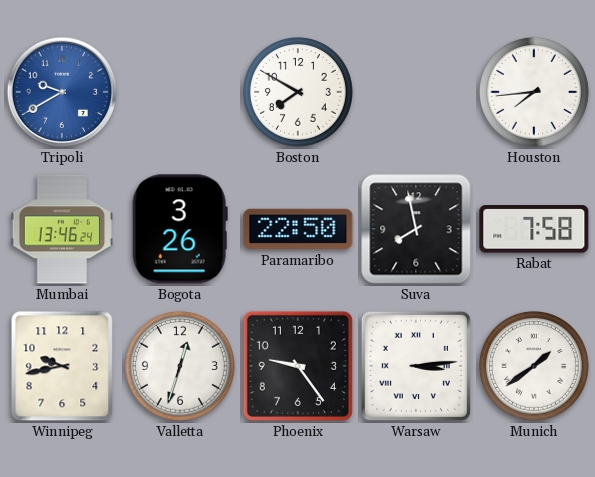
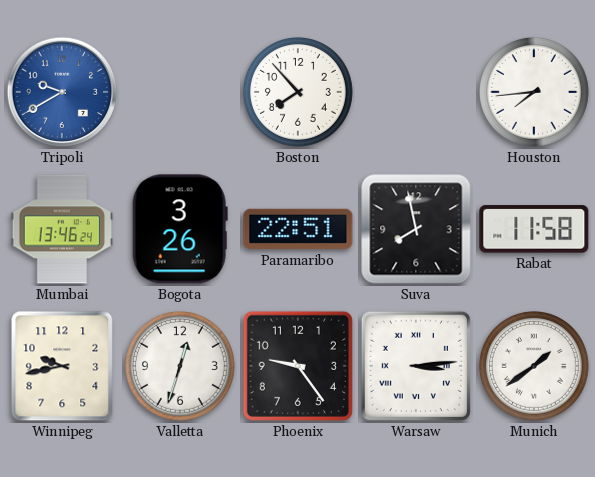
Boston: 7:50 -> 7:53 (298, 92)
Paramaribo: 22:50 -> 22:51 (298, 229)
Rabat: 7:58 -> 11:58 (534, 229)
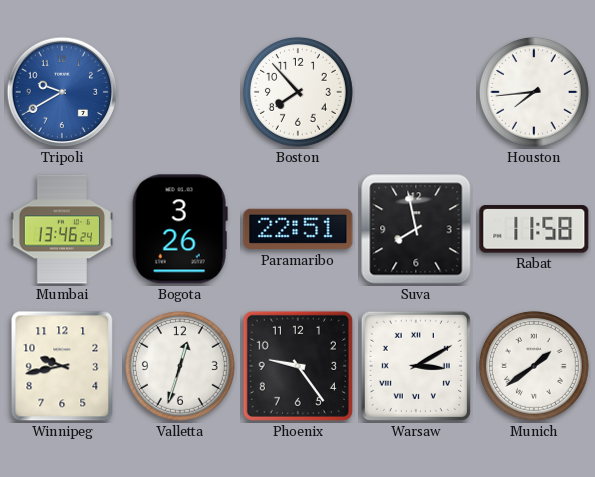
Warsaw: 3:14 -> 3:10 (416, 366)
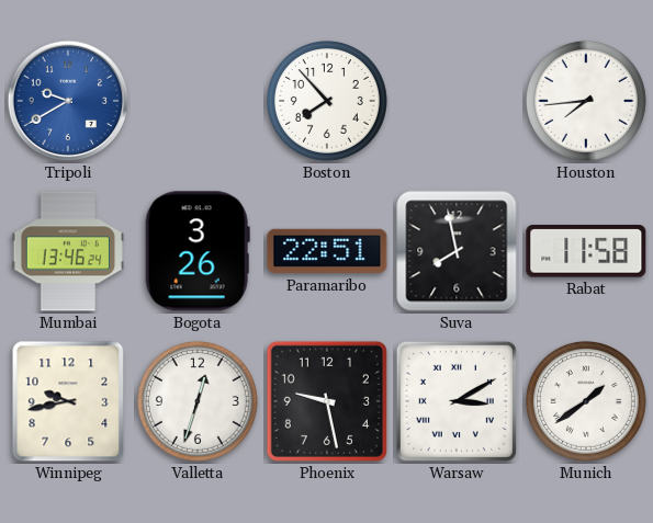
Phoenix: 9:24 -> 9:28 (327, 401)
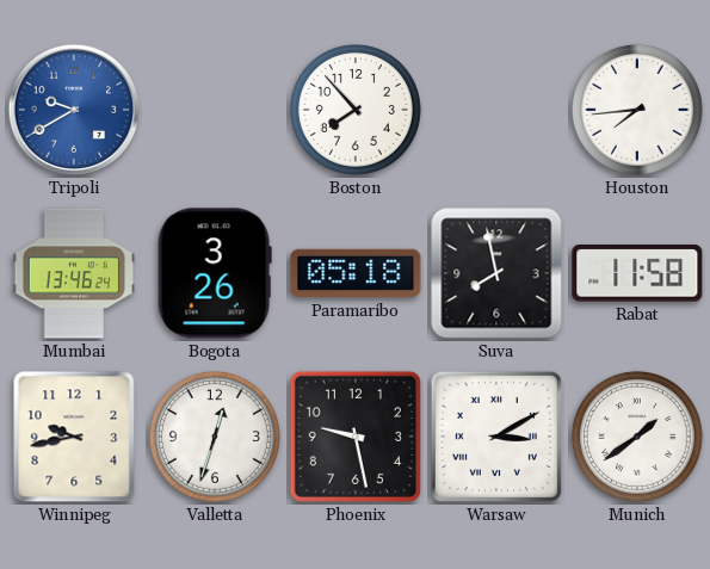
Paramaribo: 22:51 -> 05:18 (356, 273)
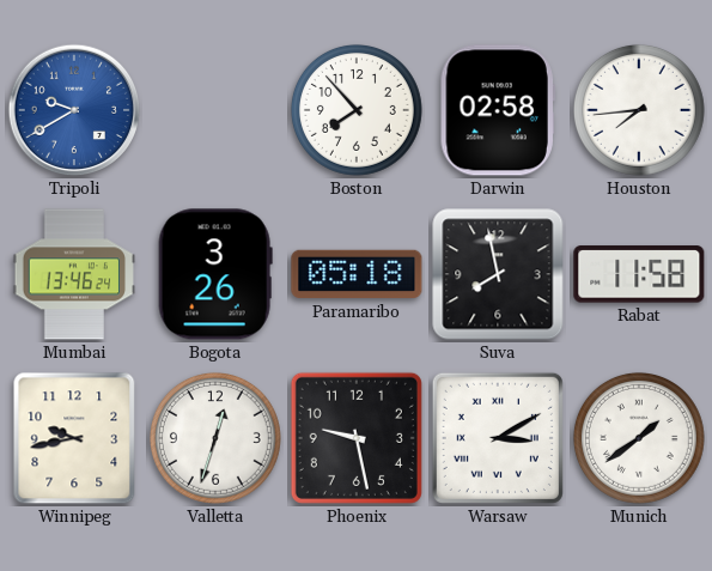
Darwin: none -> 02:58 (498, 110)
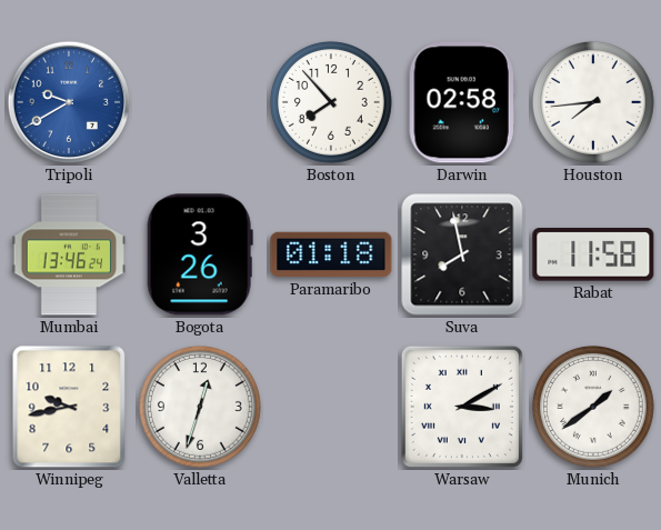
Paramaribo: 05:18 -> 01:18 (331, 254)
Phoenix: 9:28 -> none (357, 438)
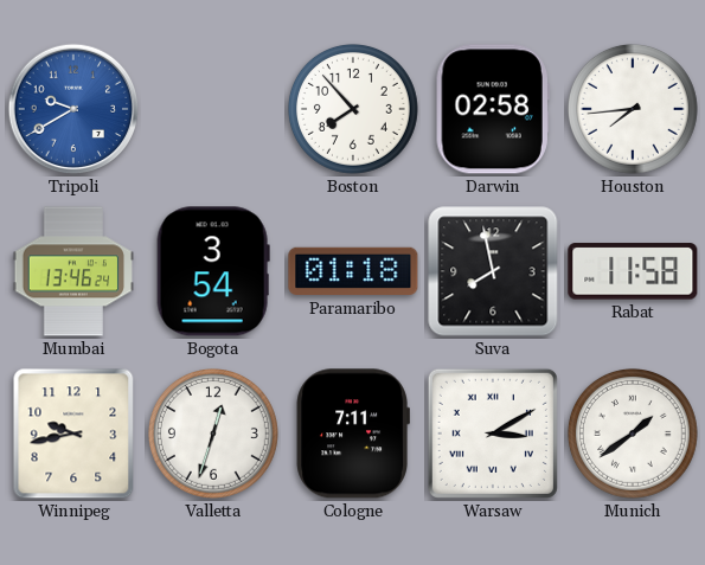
Bogota: 3:26 -> 3:54 (213, 271)
Cologne: none -> 7:11 (352, 434)
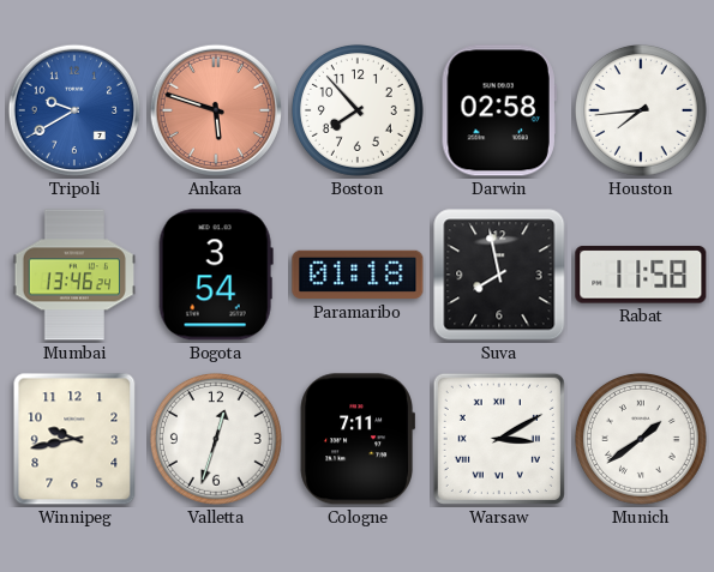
Ankara: none -> 5:48 (216, 110)
